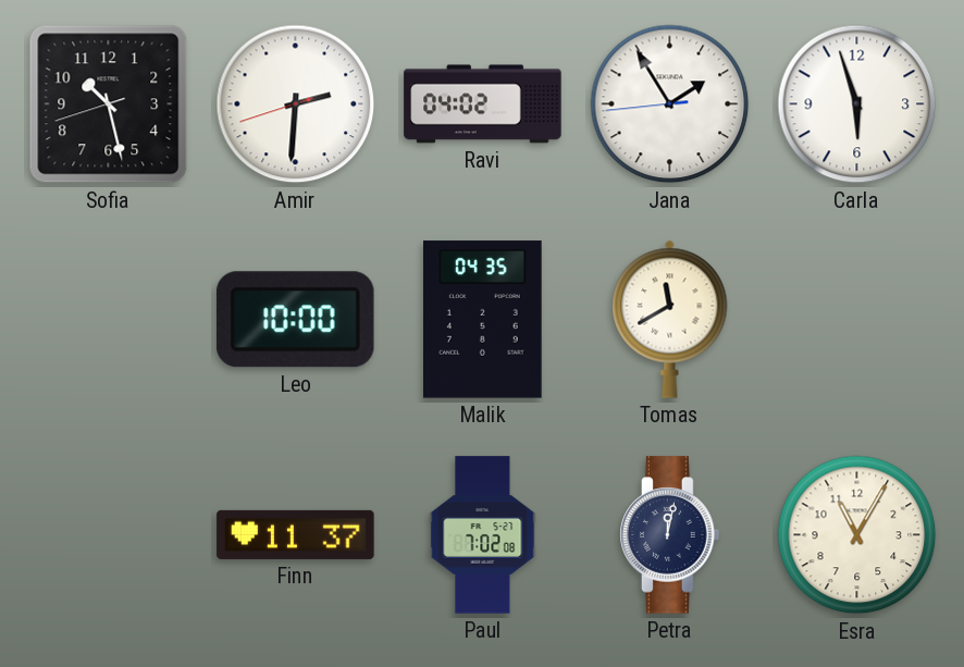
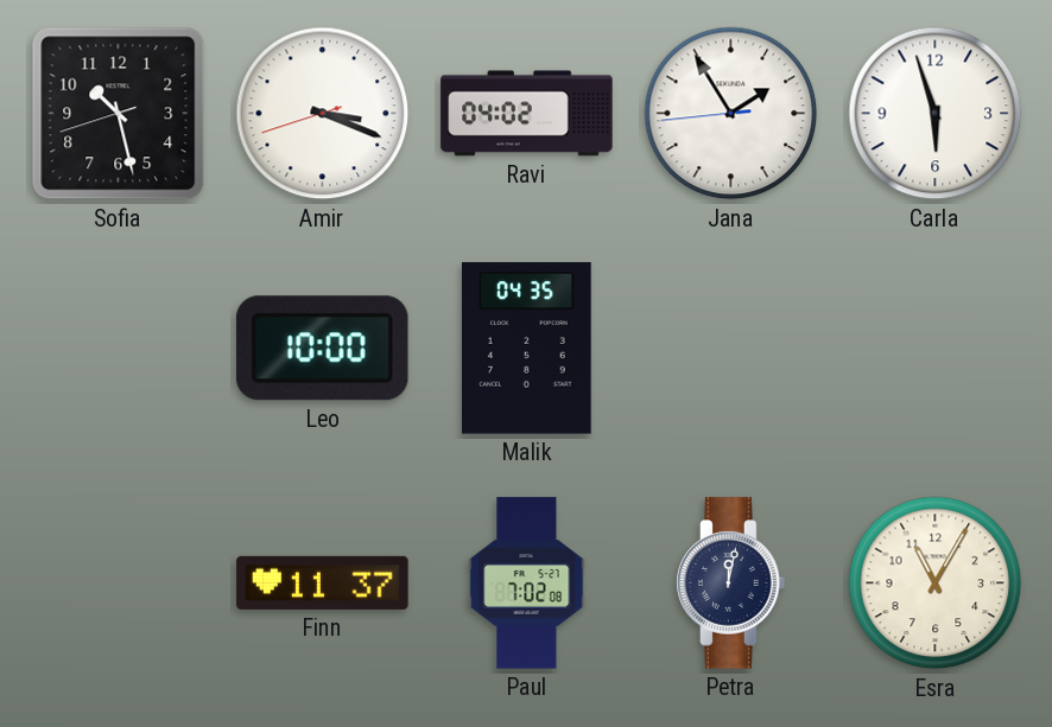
Amir: 2:30 -> 3:18 (323, 114)
Tomas: 11:40 -> none (670, 319)
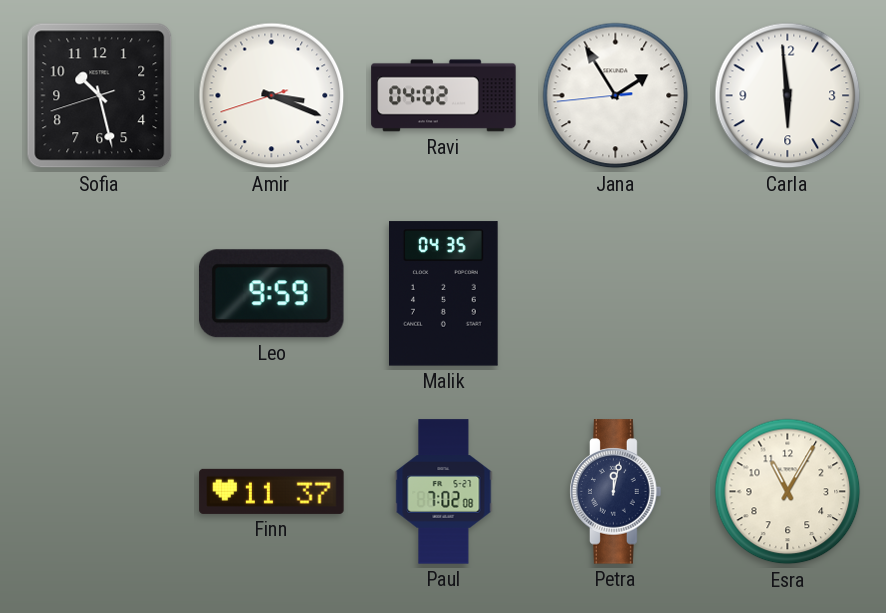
Carla: 5:57 -> 5:59 (788, 96)
Leo: 10:00 -> 9:59 (271, 294)
